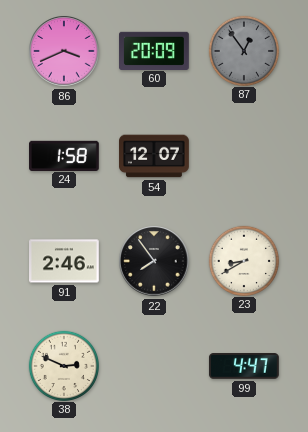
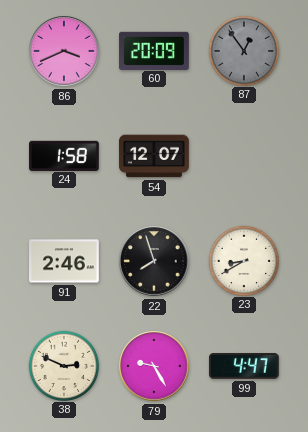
22: 7:54 -> 7:57 (154, 261)
79: none -> 9:25 (154, 366)
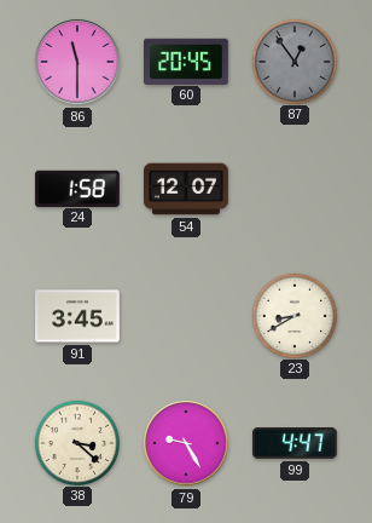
86: 3:41 -> 11:30 (77, 62)
60: 20:09 -> 20:45 (187, 61)
91: 2:46 -> 3:45 (79, 316)
22: 7:57 -> none (154, 261)
38: 2:49 -> 3:22 (76, 442)
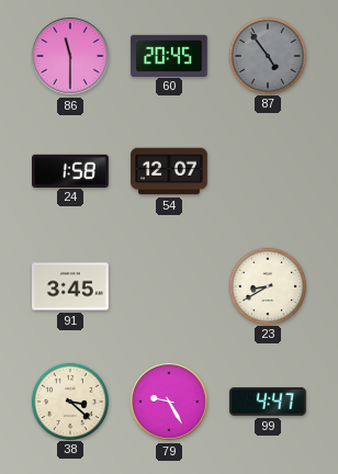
87: 12:54 -> 4:54 (267, 55)
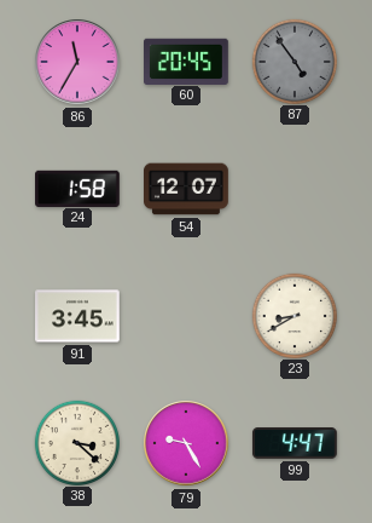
86: 11:30 -> 11:35 (77, 62)
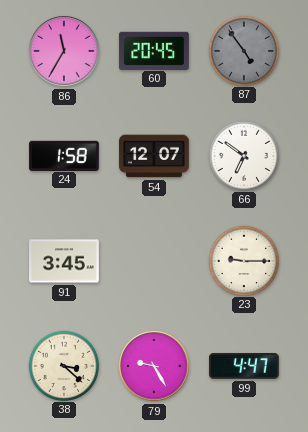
66: none -> 6:51 (243, 155)
23: 8:40 -> 9:15 (243, 260)
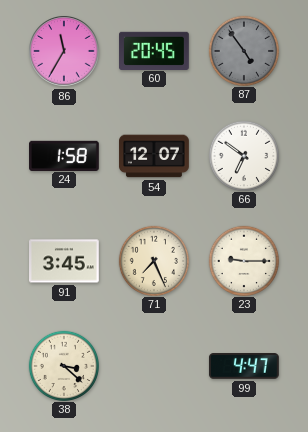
71: none -> 7:26 (153, 260)
79: 9:25 -> none (154, 366)
